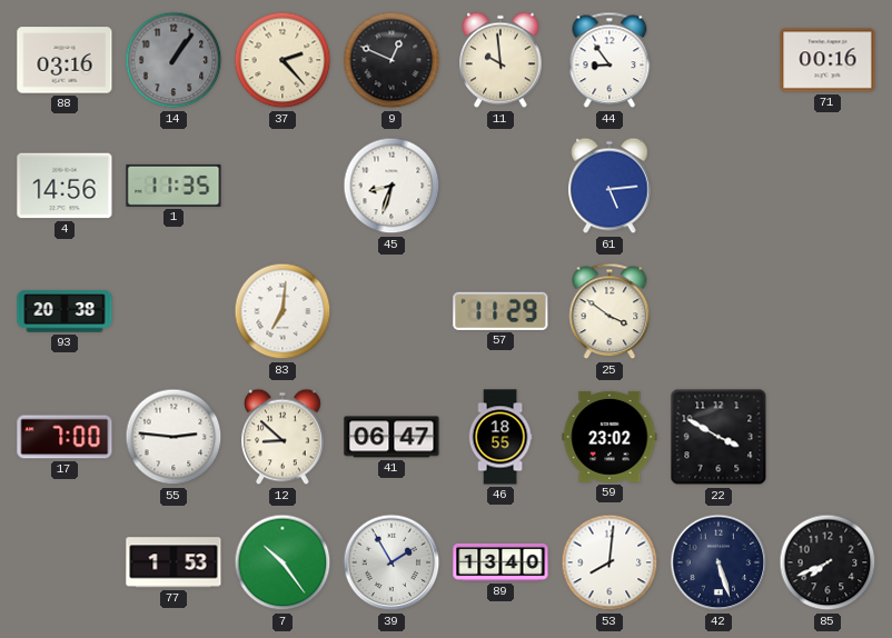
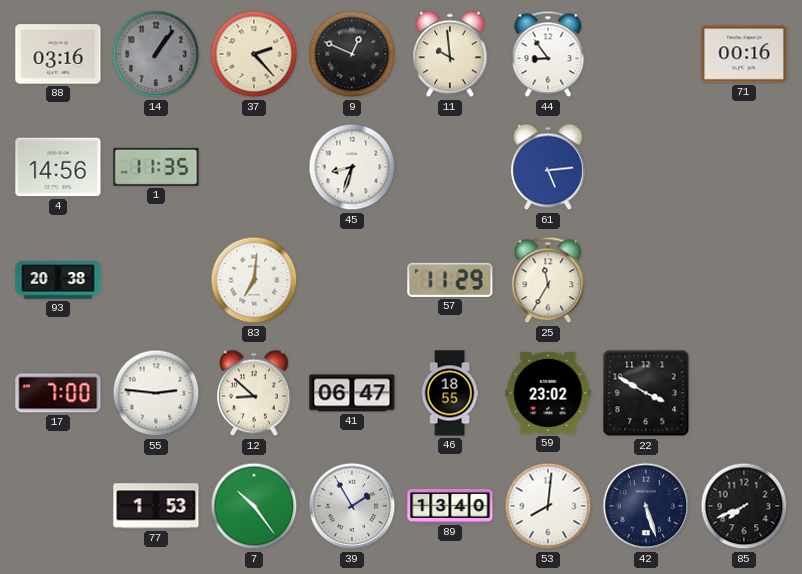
25: 3:51 -> 11:35 (548, 280)
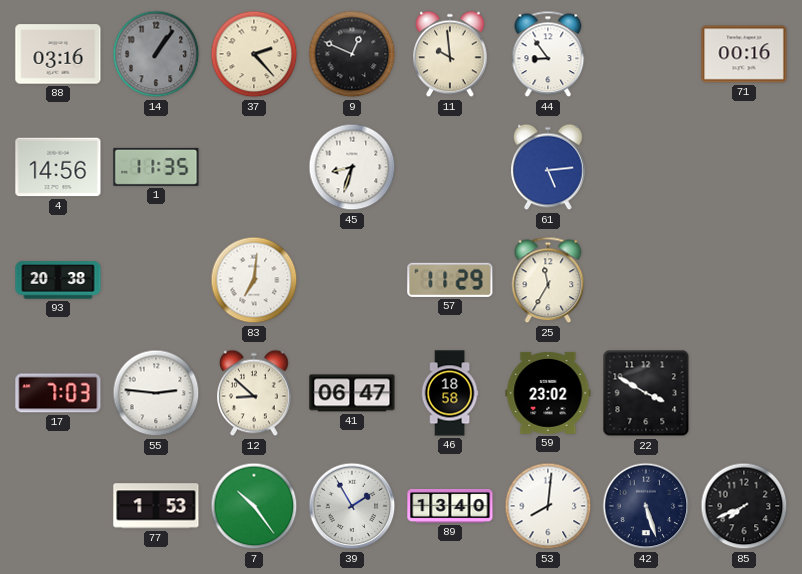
17: 7:00 -> 7:03 (58, 393)
46: 18:55 -> 18:58 (450, 393)
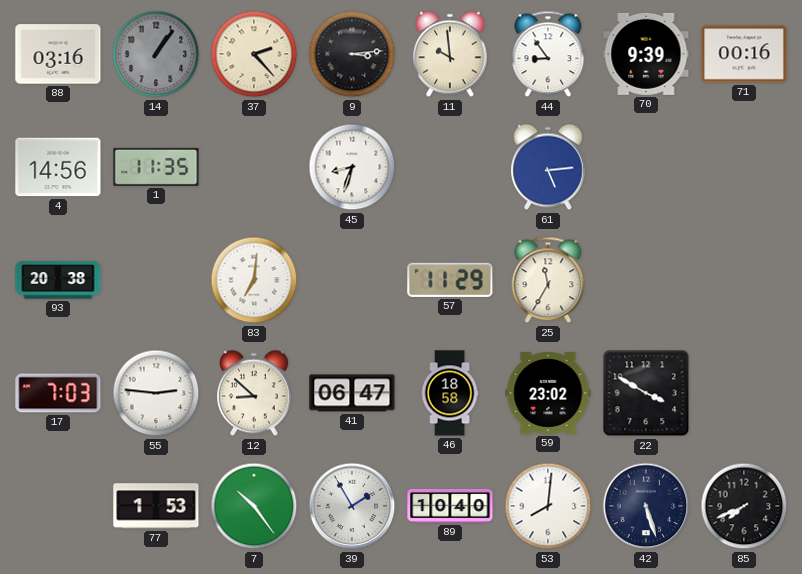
9: 12:49 -> 3:14 (352, 54)
70: none -> 9:39 (646, 54)
89: 13:40 -> 10:40 (450, 506)
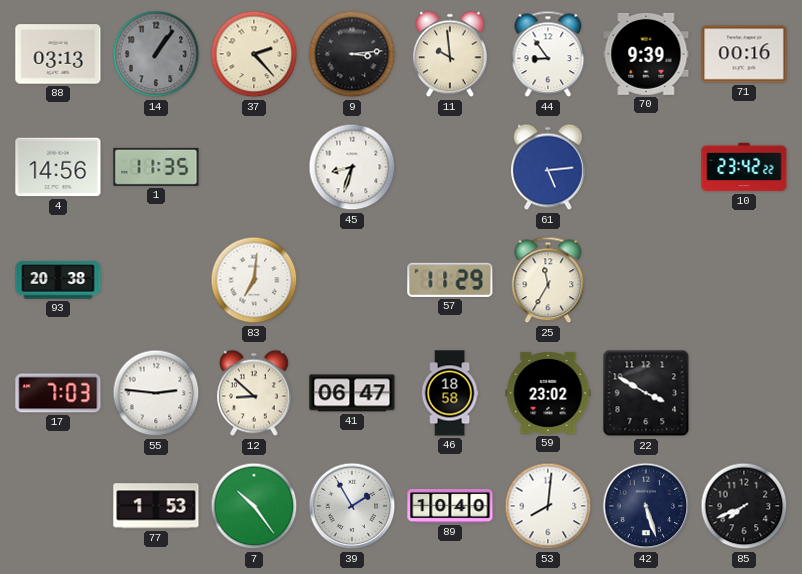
88: 03:16 -> 03:13 (58, 54)
10: none -> 23:42 (744, 167)
